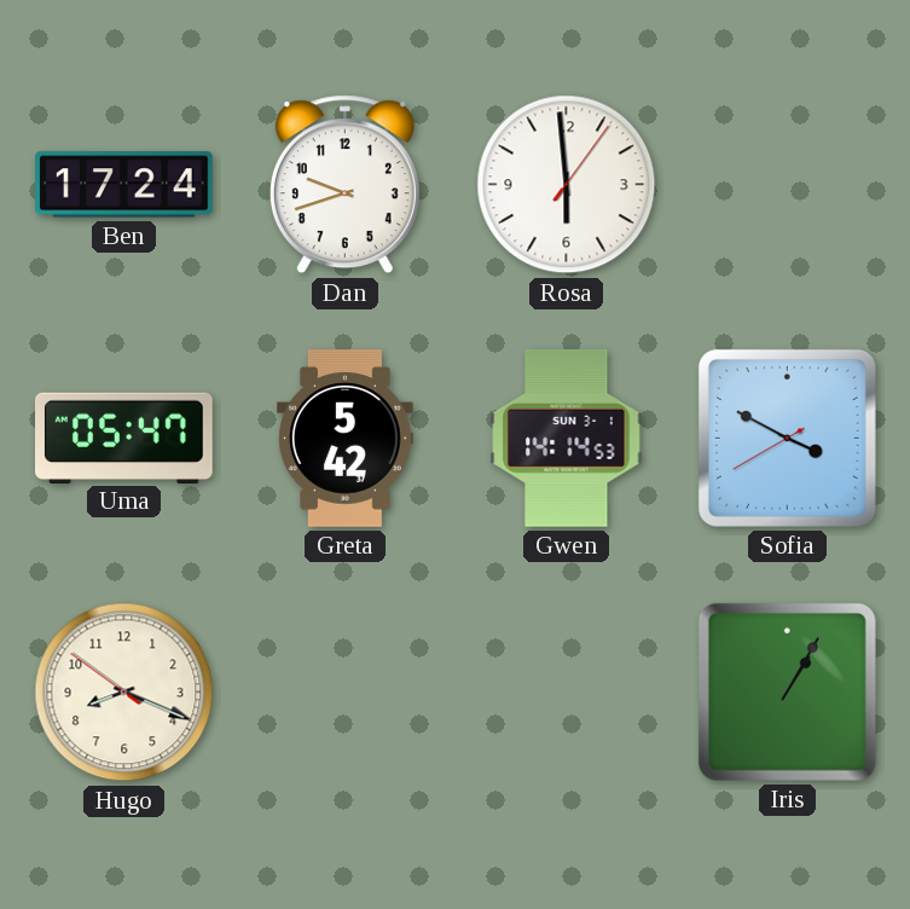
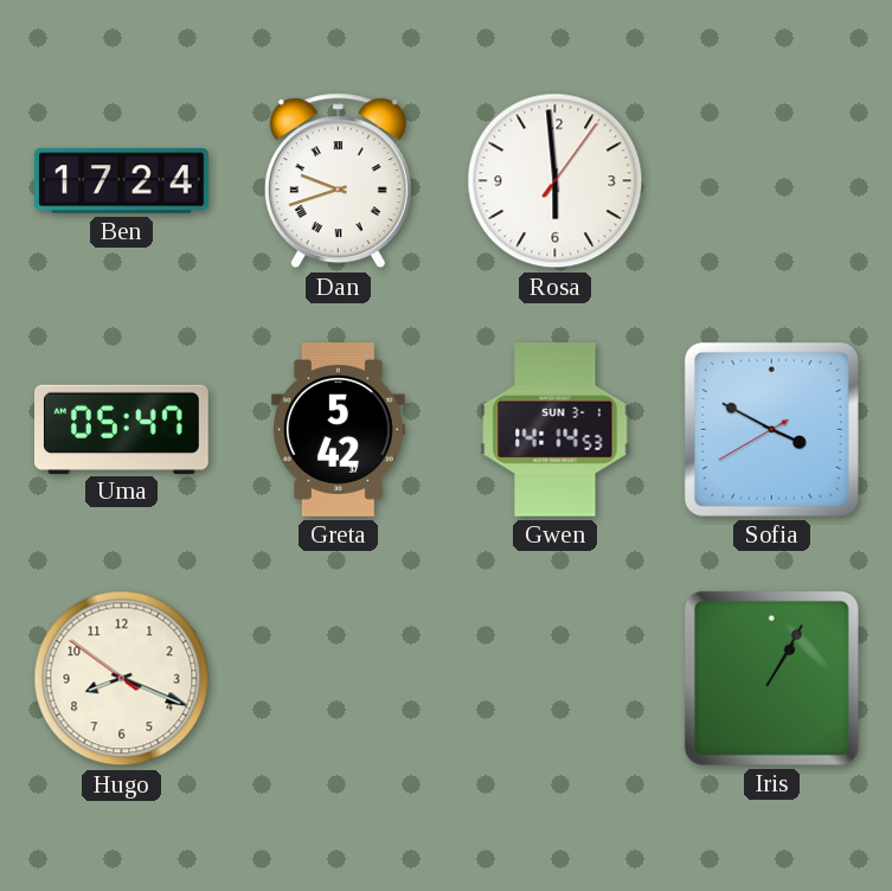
Dan numerals: Arabic -> Roman (338, 181)
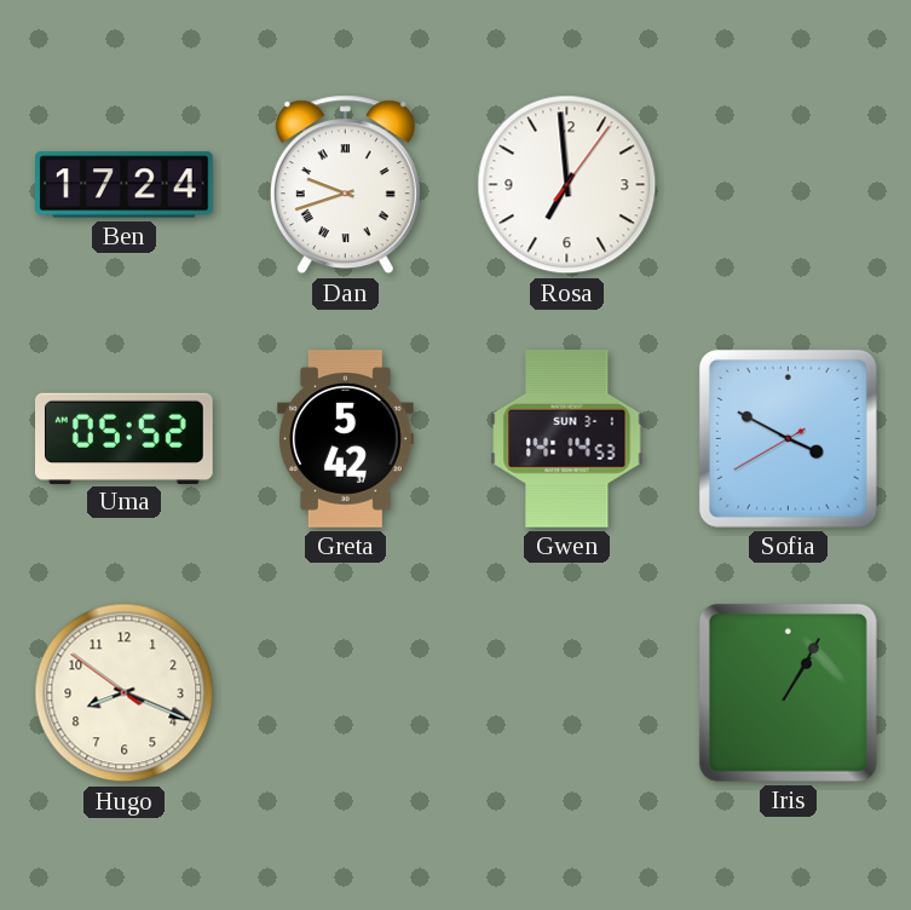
Rosa: 5:59 -> 6:59 (567, 185)
Uma: 05:47 -> 05:52 (125, 438)
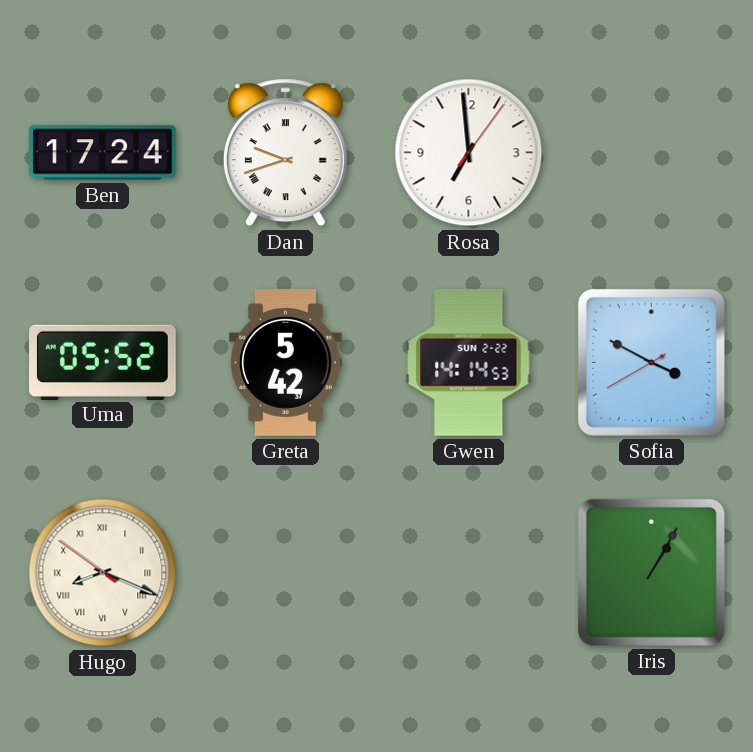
Gwen date: SUN 3-1 -> SUN 2-22 (469, 362)
Hugo numerals: Arabic -> Roman (103, 573)
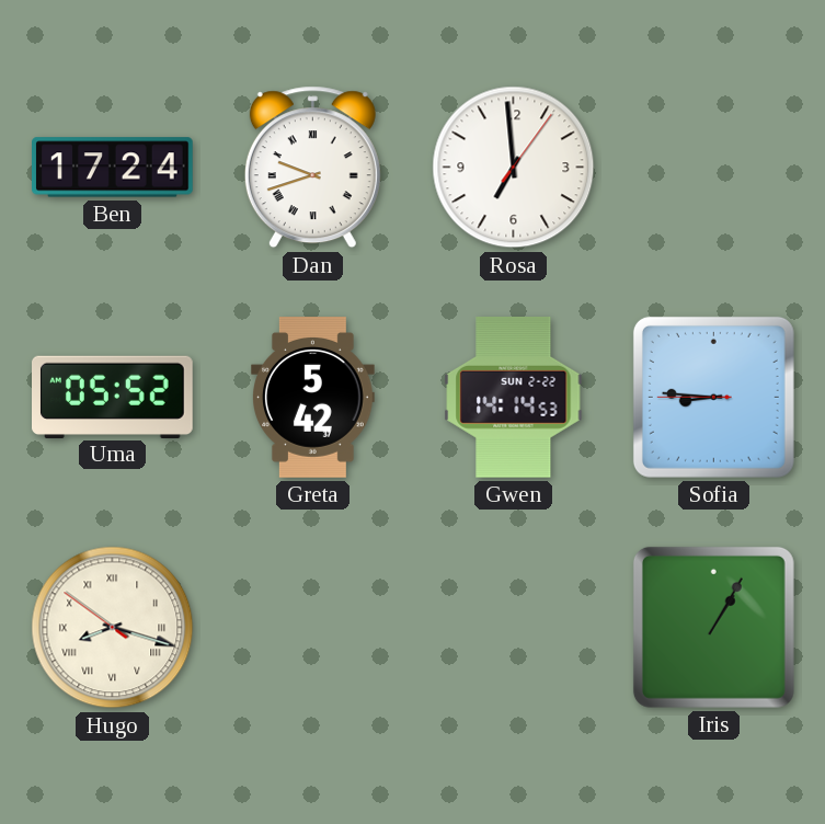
Sofia: 3:49 -> 8:45 (713, 397)
Hugo: 8:18 -> 8:17 (113, 628)
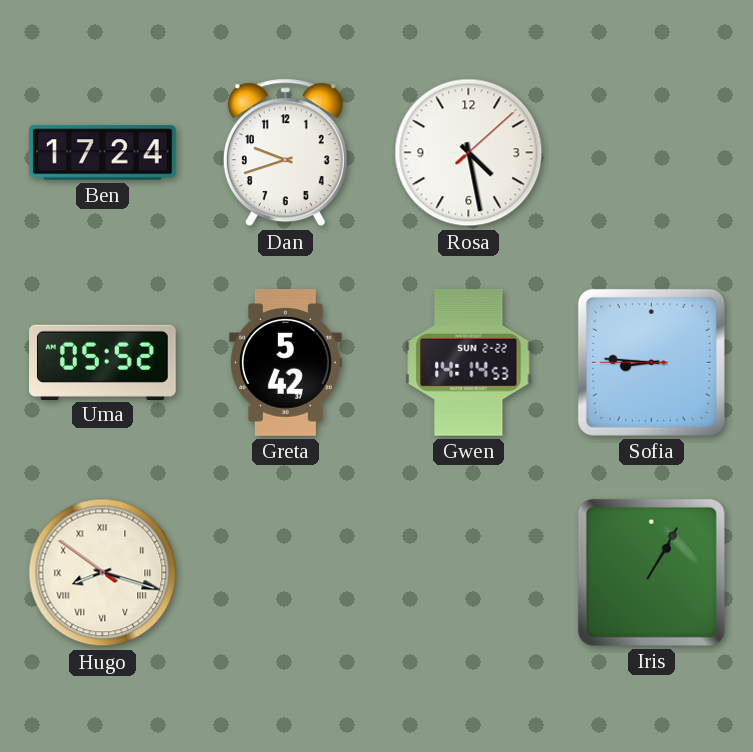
Dan numerals: Roman -> Arabic (285, 153)
Rosa: 6:59 -> 4:28 (469, 153)
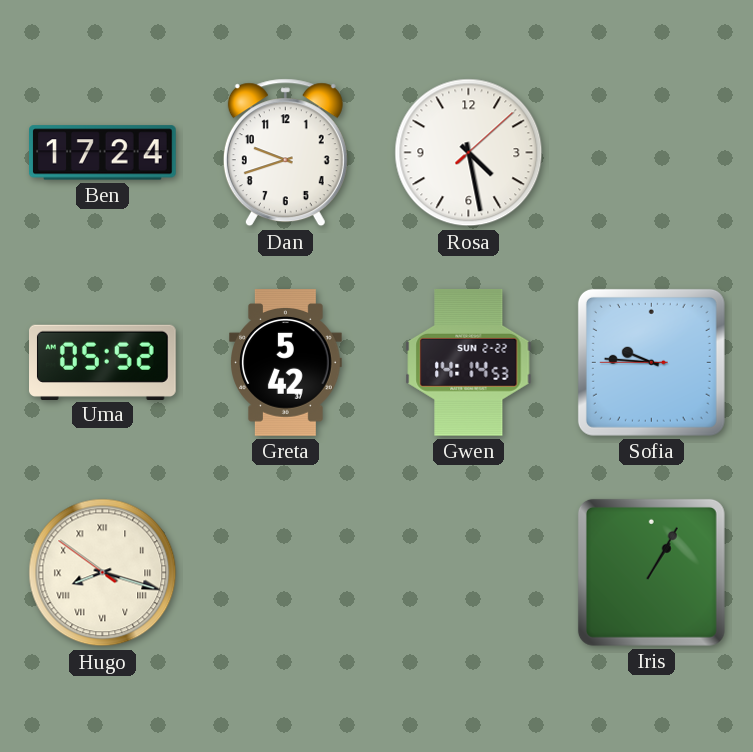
Sofia: 8:45 -> 9:45 (651, 362)
